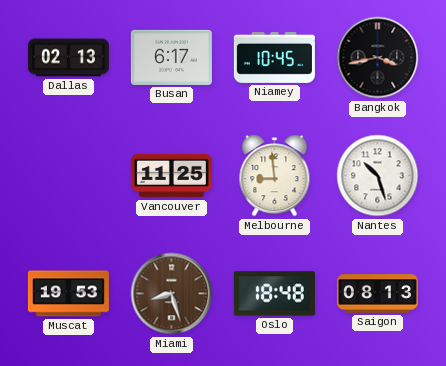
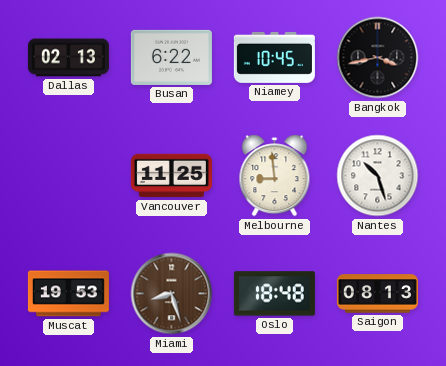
Busan: 6:17 -> 6:22 (171, 57)
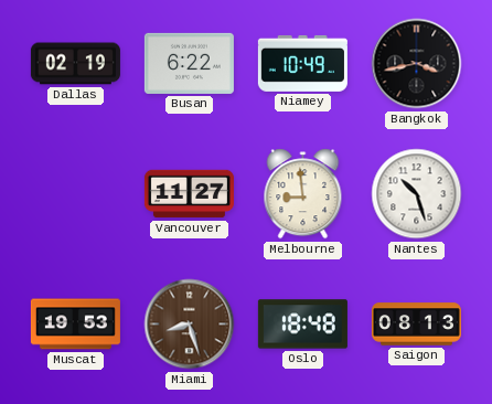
Dallas: 02:13 -> 02:19 (75, 64)
Niamey: 10:45 -> 10:49 (302, 63)
Vancouver: 11:25 -> 11:27 (189, 194)
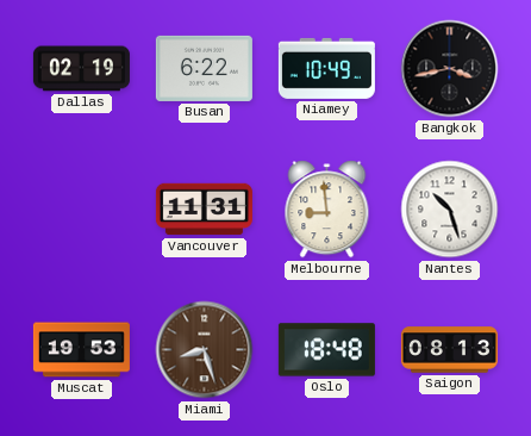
Vancouver: 11:27 -> 11:31 (204, 210)
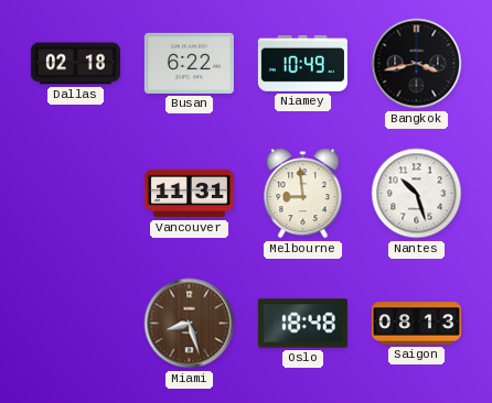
Dallas: 02:19 -> 02:18 (75, 64)
Muscat: 19:53 -> none (81, 350)
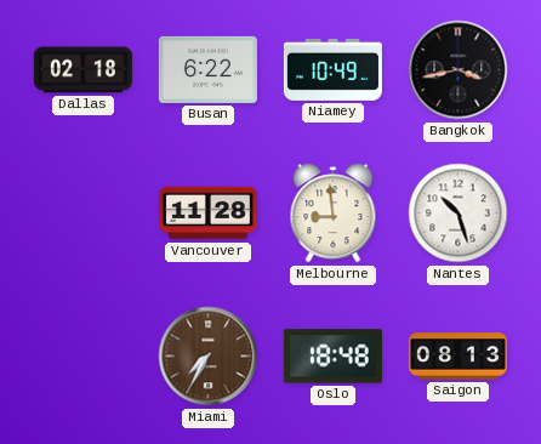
Vancouver: 11:31 -> 11:28 (207, 214)
Miami: 8:27 -> 7:35 (209, 357)
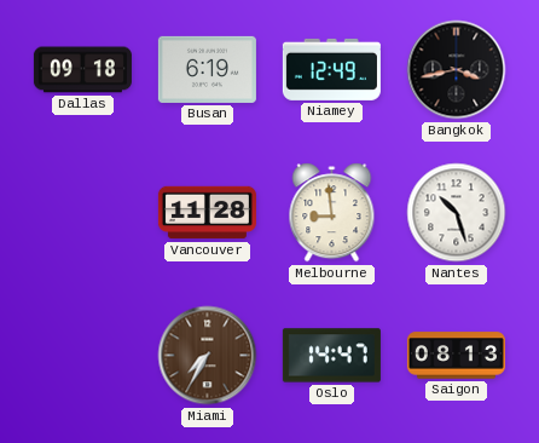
Dallas: 02:18 -> 09:18 (82, 70)
Busan: 6:22 -> 6:19 (207, 69)
Niamey: 10:49 -> 12:49 (331, 69)
Oslo: 18:48 -> 14:47 (331, 356)
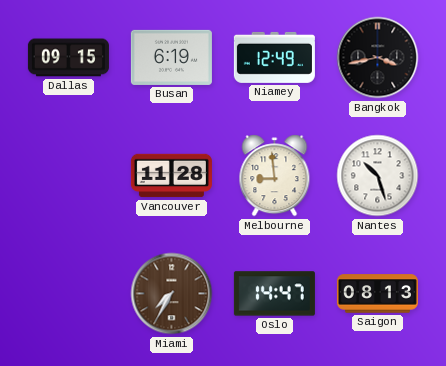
Dallas: 09:18 -> 09:15 (68, 58)
